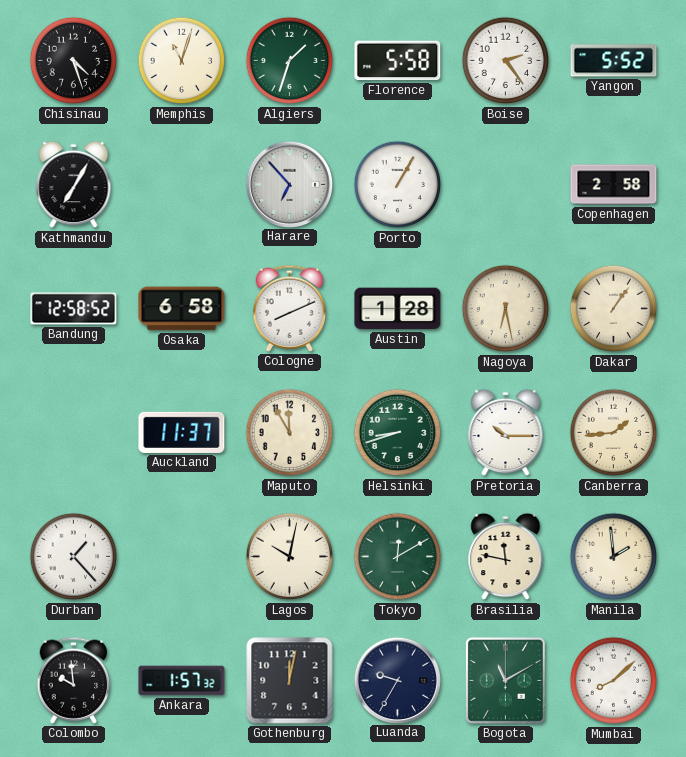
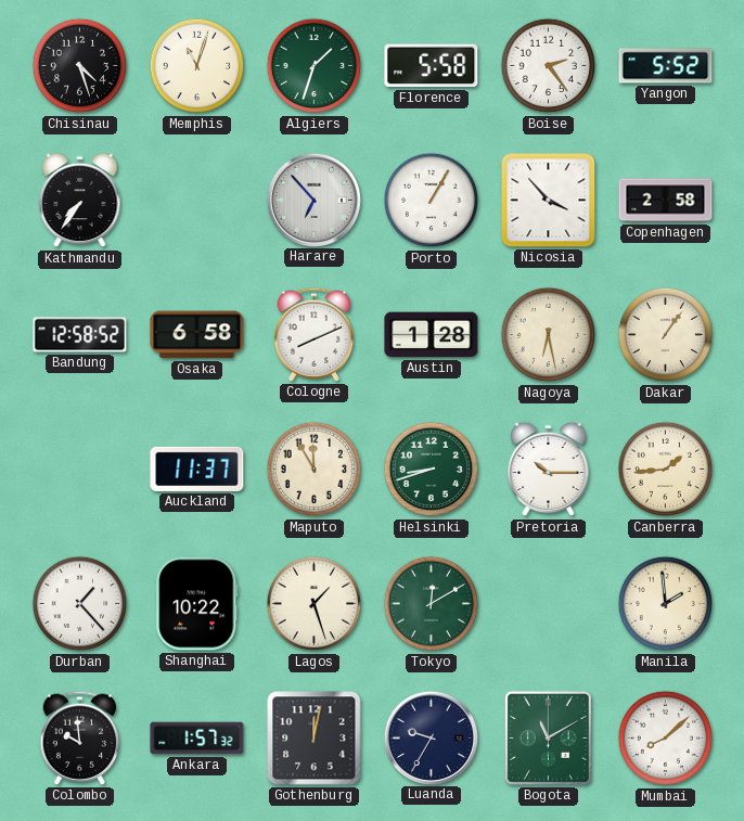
Kathmandu: 7:05 -> 7:36 (80, 201)
Nicosia: none -> 3:53 (549, 201)
Shanghai: none -> 10:22 (197, 604)
Lagos: 10:02 -> 1:27 (315, 604)
Brasilia: 11:47 -> none (506, 557)
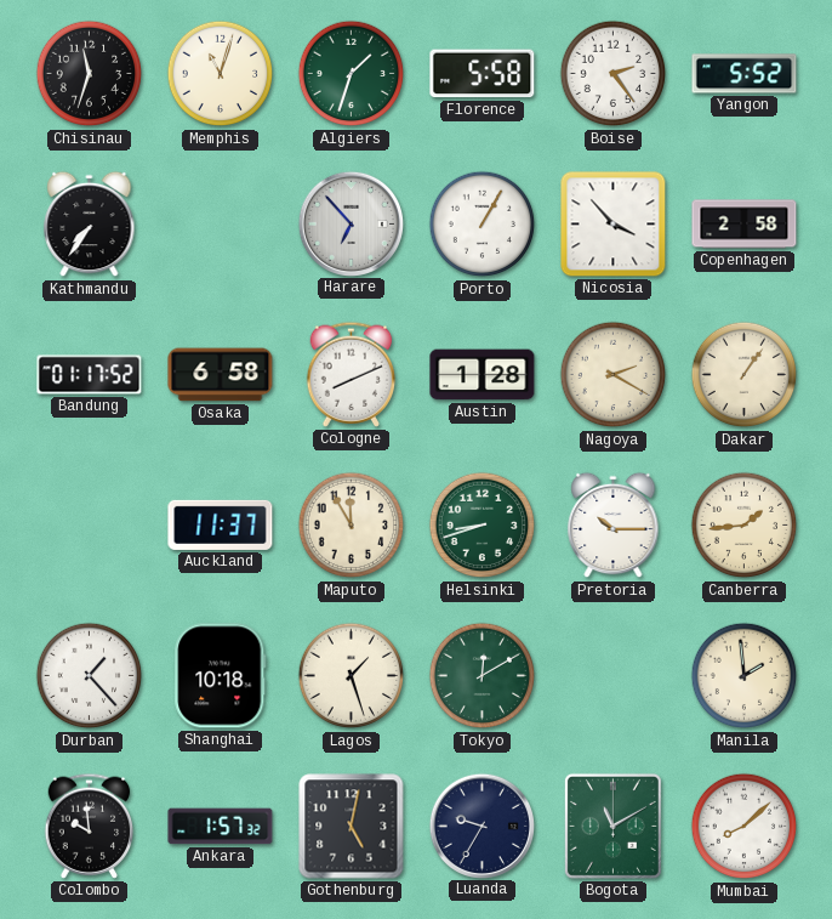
Chisinau: 4:27 -> 11:33 (90, 74)
Bandung: 12:58 -> 01:17 (90, 375)
Nagoya: 6:28 -> 2:20 (614, 375)
Shanghai: 10:22 -> 10:18 (221, 676)
Gothenburg: 12:02 -> 5:02 (352, 827)
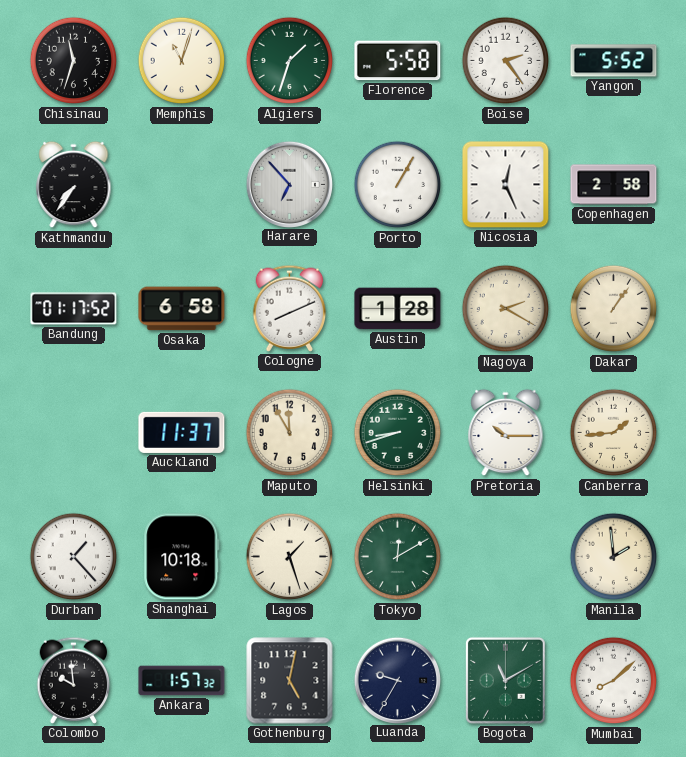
Nicosia: 3:53 -> 12:26 (506, 185)
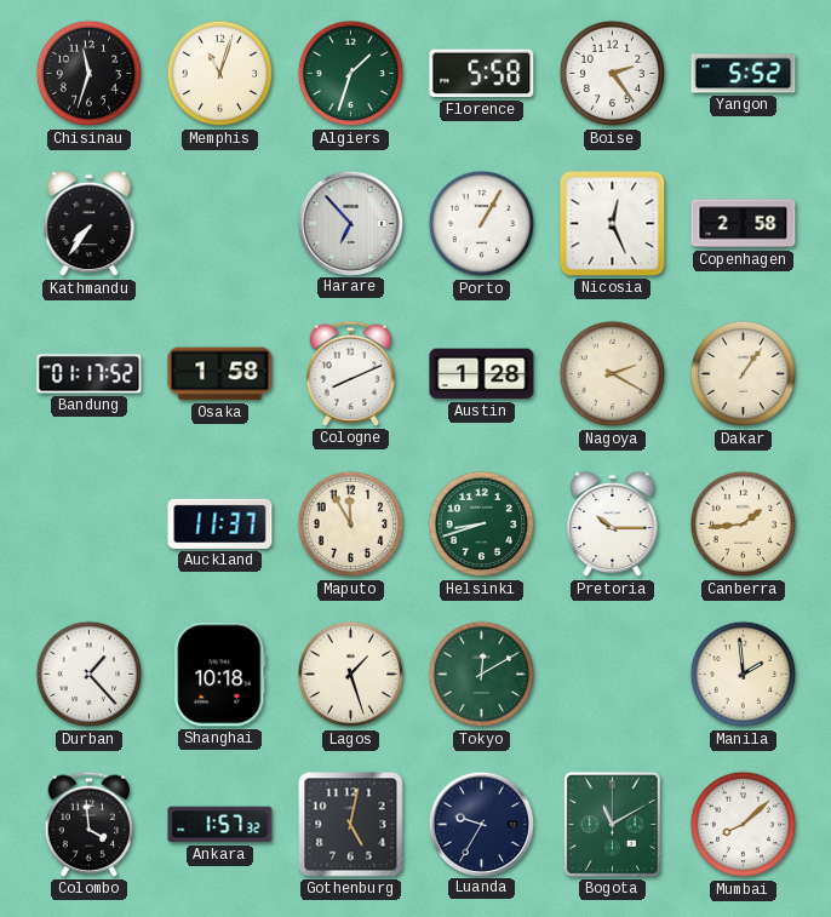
Osaka: 6:58 -> 1:58 (220, 374)
Colombo: 9:59 -> 3:59 (90, 824)
